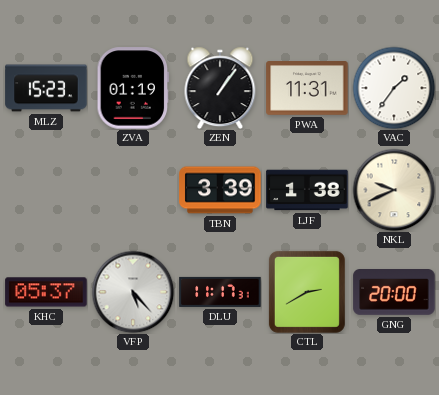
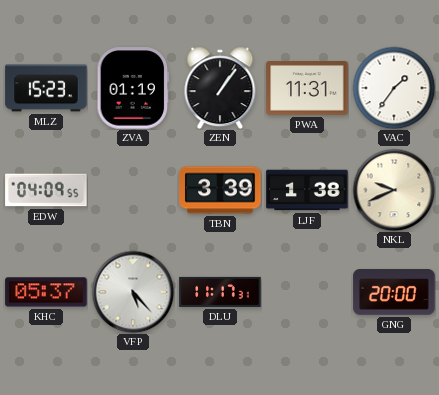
EDW: none -> 04:09 (46, 190)
CTL: 2:40 -> none (307, 292)
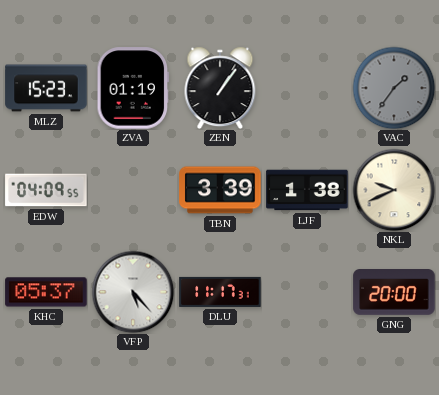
PWA: 11:31 -> none (307, 89)
VAC dial: white -> grey (394, 88)
